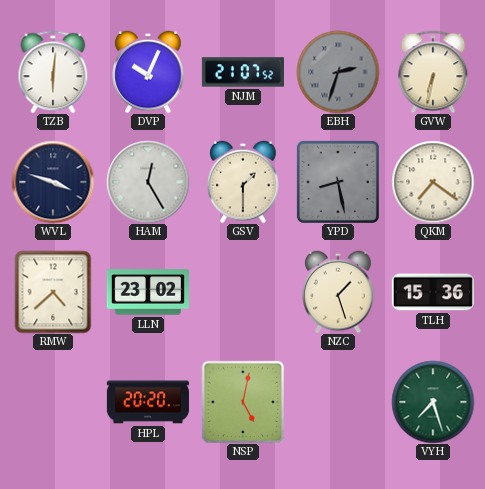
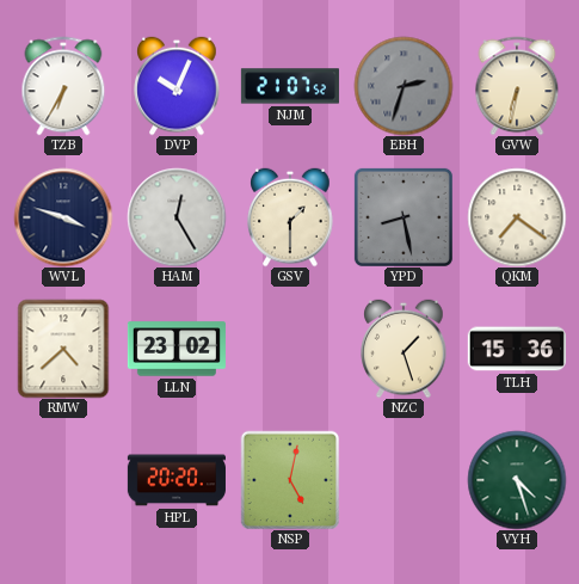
TZB: 6:01 -> 6:35 (63, 86)
VYH: 7:27 -> 4:27 (517, 480)
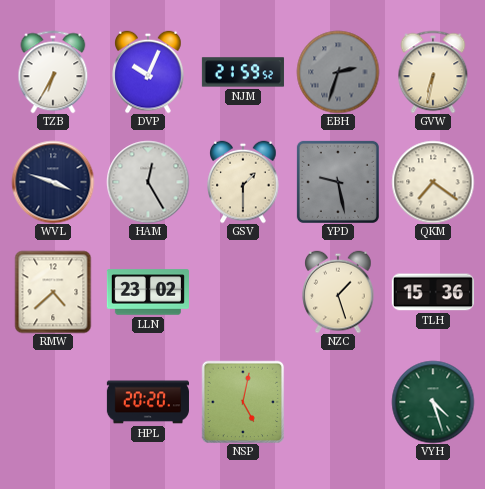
NJM: 21:07 -> 21:59 (243, 72)
YPD: 8:28 -> 9:28 (338, 182)
